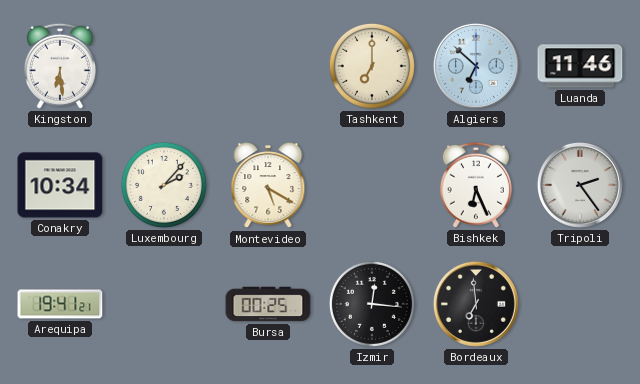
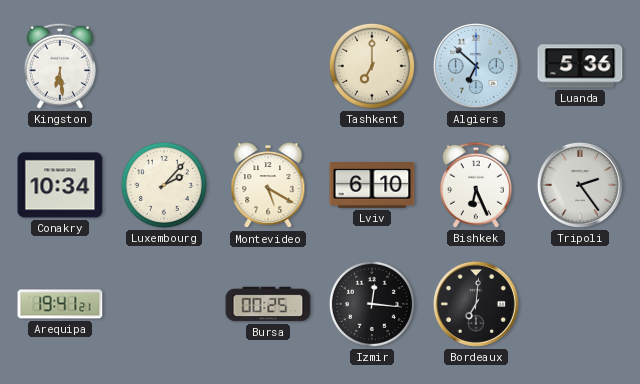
Luanda: 11:46 -> 5:36 (580, 66)
Lviv: none -> 6:10 (372, 185)
Bordeaux: 6:59 -> 7:01 (476, 304)
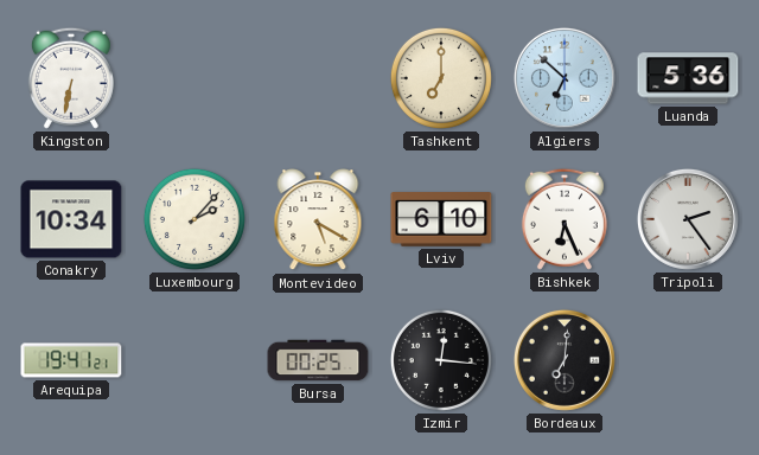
Kingston: 6:29 -> 6:32 (71, 78)
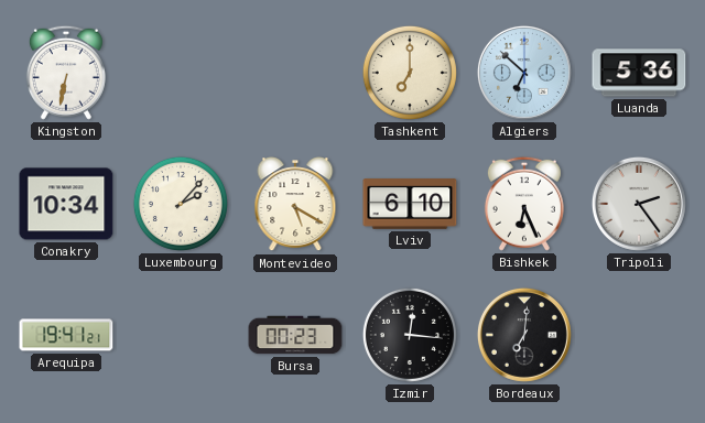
Bursa: 00:25 -> 00:23 (295, 335)
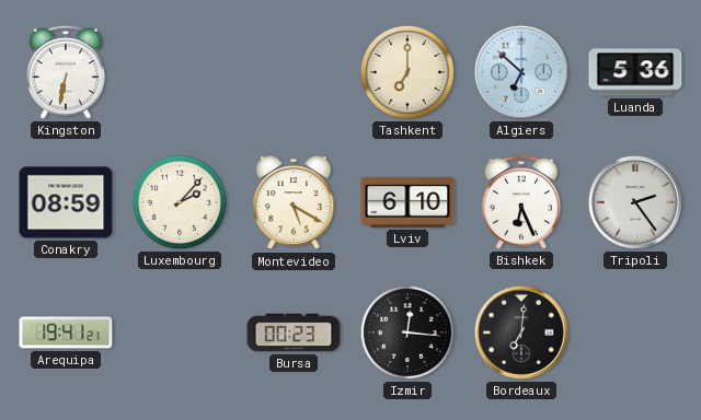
Conakry: 10:34 -> 08:59 (66, 202)
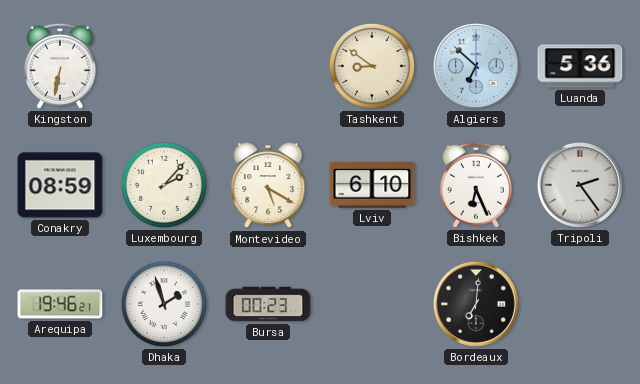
Tashkent: 7:00 -> 8:51 (372, 66)
Arequipa: 19:41 -> 19:46 (60, 304)
Dhaka: none -> 1:57 (164, 304)
Izmir: 12:16 -> none (407, 332)
